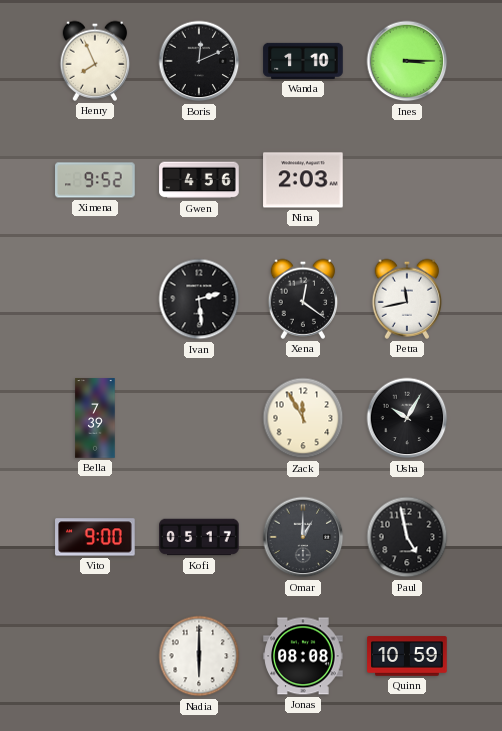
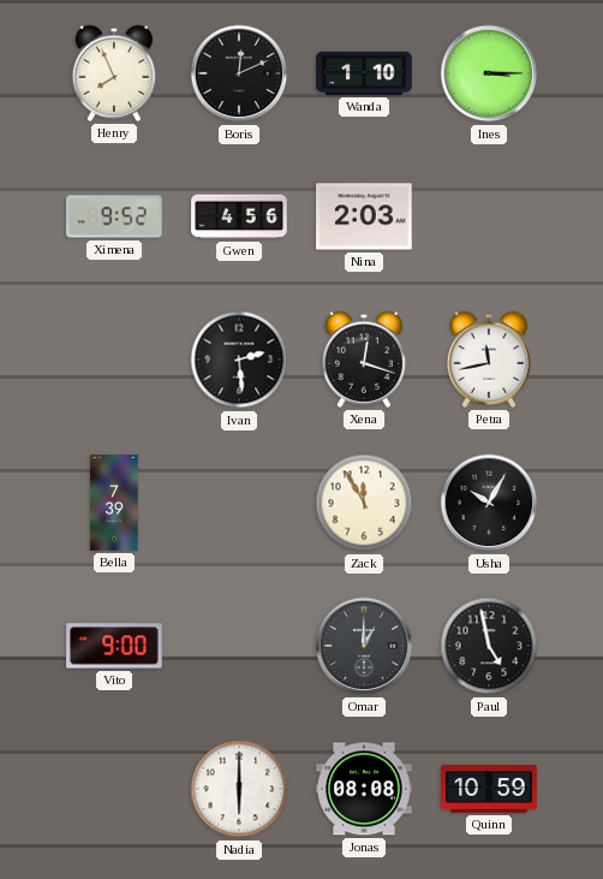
Xena: 12:21 -> 12:18 (364, 360)
Kofi: 05:17 -> none (199, 537)
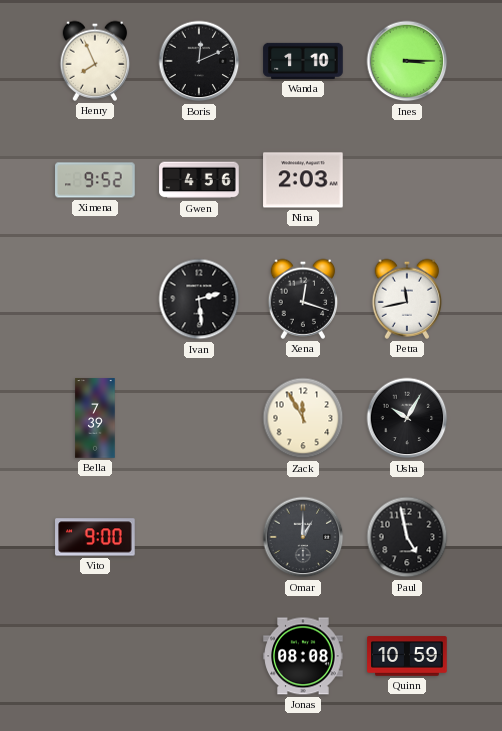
Nadia: 6:00 -> none (239, 789)
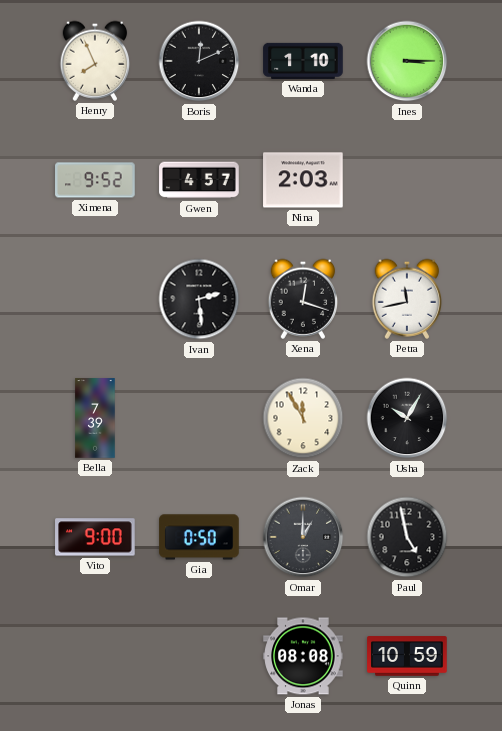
Gwen: 4:56 -> 4:57 (199, 180)
Gia: none -> 0:50 (199, 537)
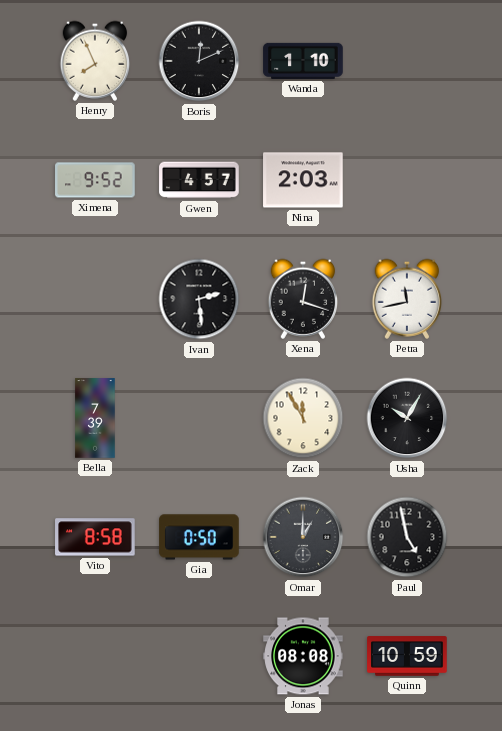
Ines: 3:15 -> none (407, 61)
Vito: 9:00 -> 8:58 (95, 537)
